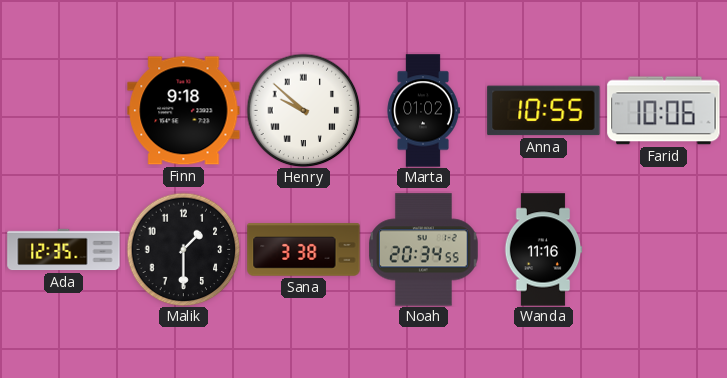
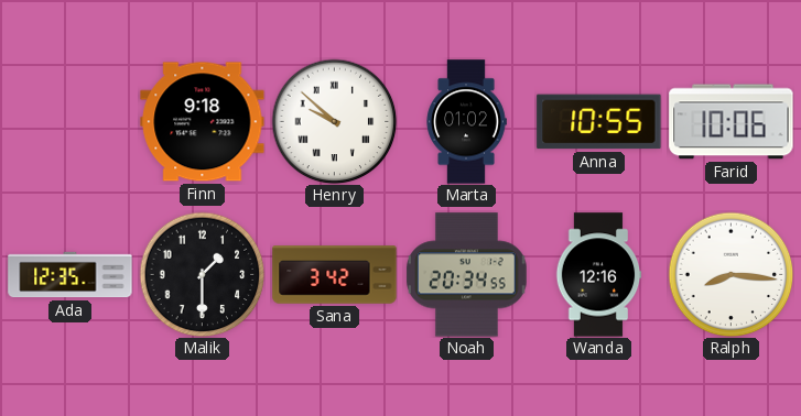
Sana: 3:38 -> 3:42 (335, 275)
Wanda: 11:16 -> 12:16 (598, 275)
Ralph: none -> 8:16 (730, 274)
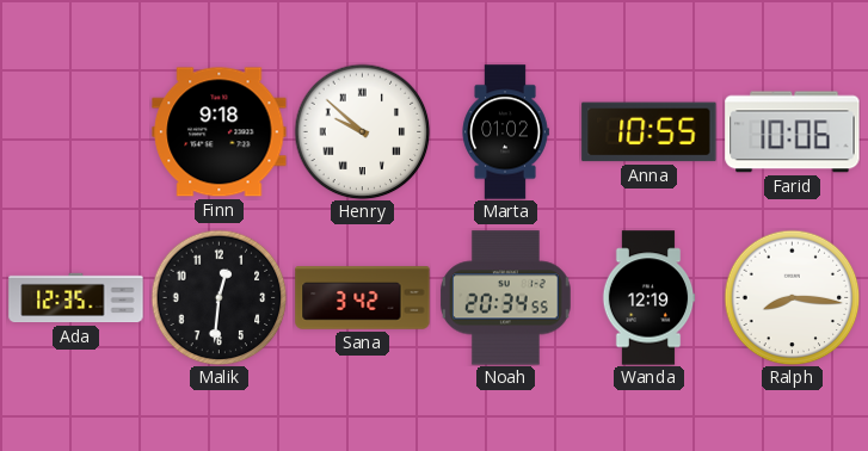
Malik: 1:30 -> 12:31 (218, 297)
Wanda: 12:16 -> 12:19 (648, 298)
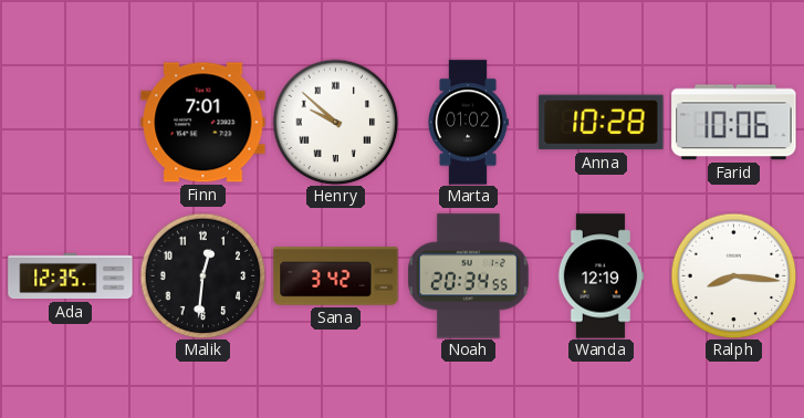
Finn: 9:18 -> 7:01 (203, 123)
Anna: 10:55 -> 10:28 (602, 123)
